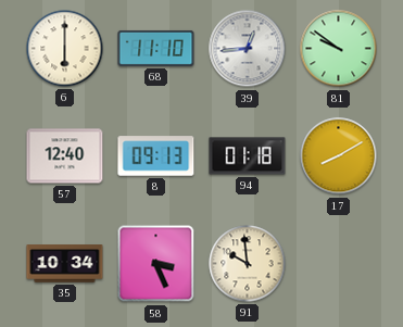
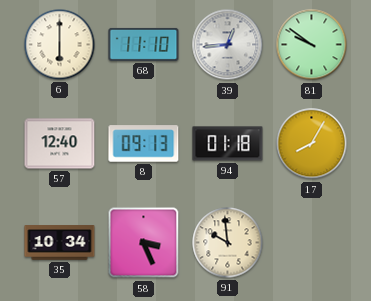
17: 8:10 -> 8:05 (312, 144)
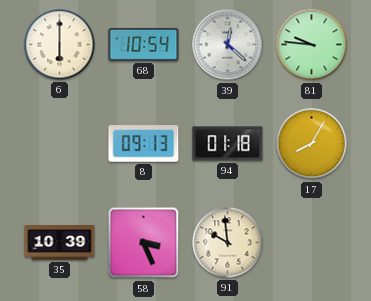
68: 11:10 -> 10:54 (144, 44)
39: 12:44 -> 12:22 (228, 45)
81: 9:51 -> 9:46 (312, 45)
57: 12:40 -> none (60, 144)
35: 10:34 -> 10:39 (60, 243)
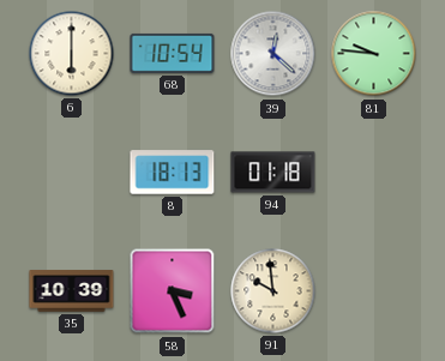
8: 09:13 -> 18:13 (173, 173)
17: 8:05 -> none (312, 144)
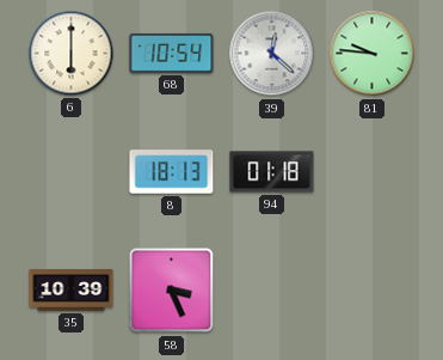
91: 9:59 -> none (273, 291)
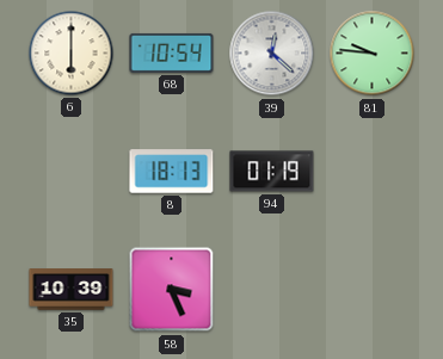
94: 01:18 -> 01:19 (272, 172)
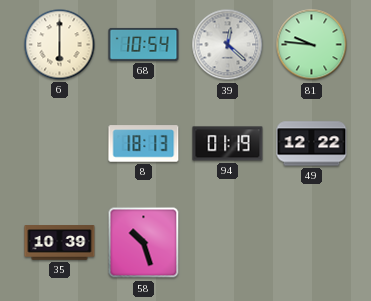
49: none -> 12:22 (312, 144)
58: 3:26 -> 10:27 (144, 243)
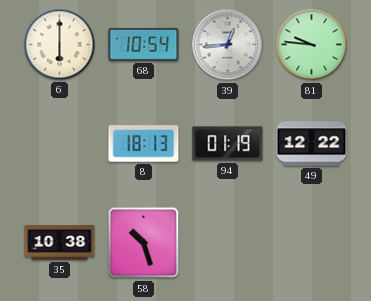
39: 12:22 -> 12:44 (228, 45)
35: 10:39 -> 10:38 (60, 243)
